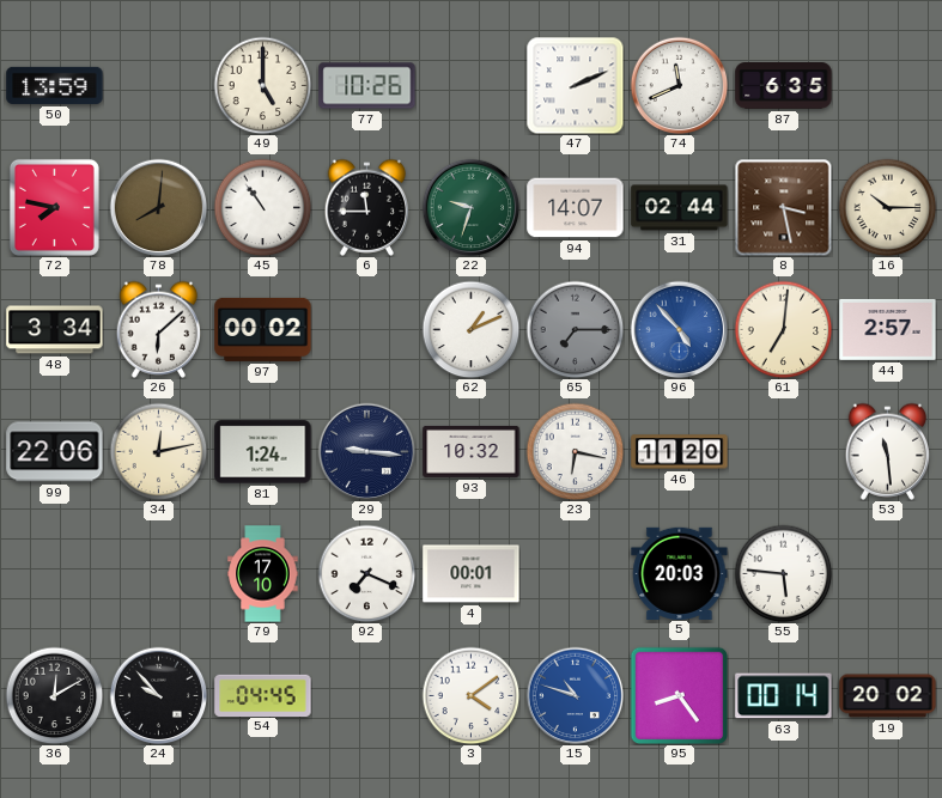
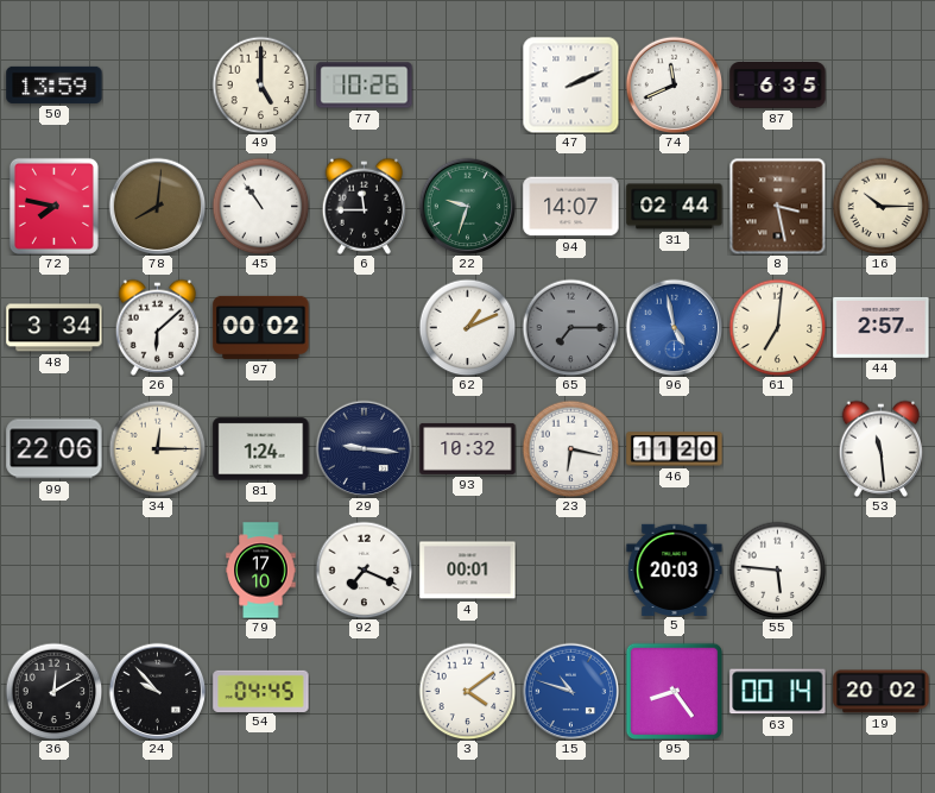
96: 4:53 -> 4:58 (674, 327)
34: 12:13 -> 12:15 (157, 448)
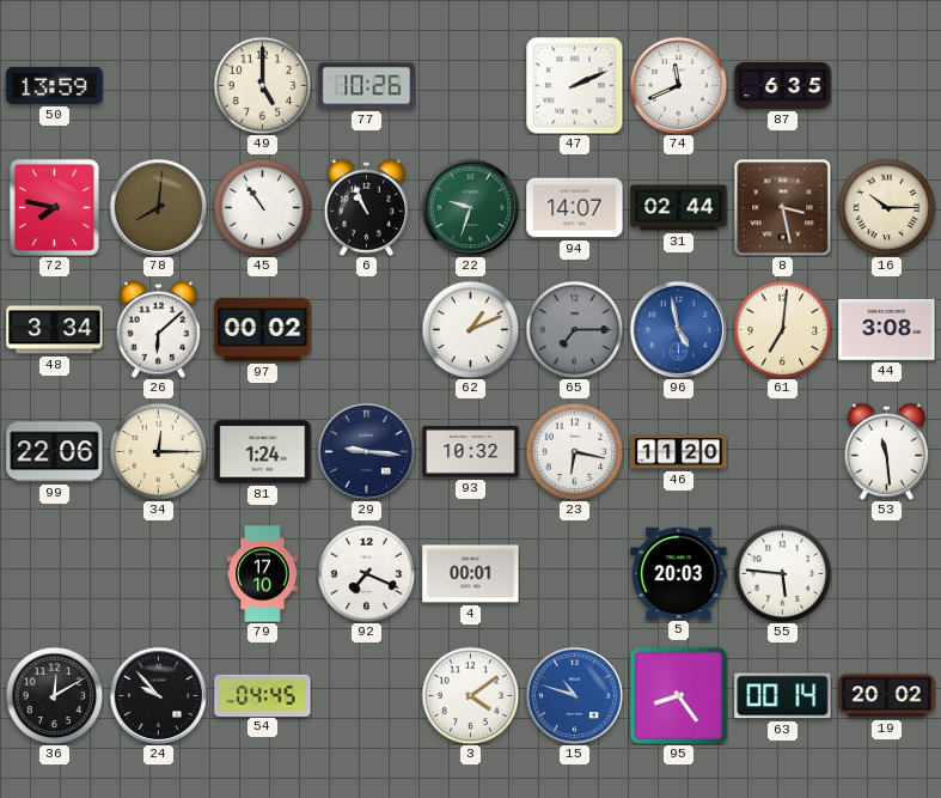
6: 11:45 -> 10:56 (367, 207)
44: 2:57 -> 3:08 (887, 329)
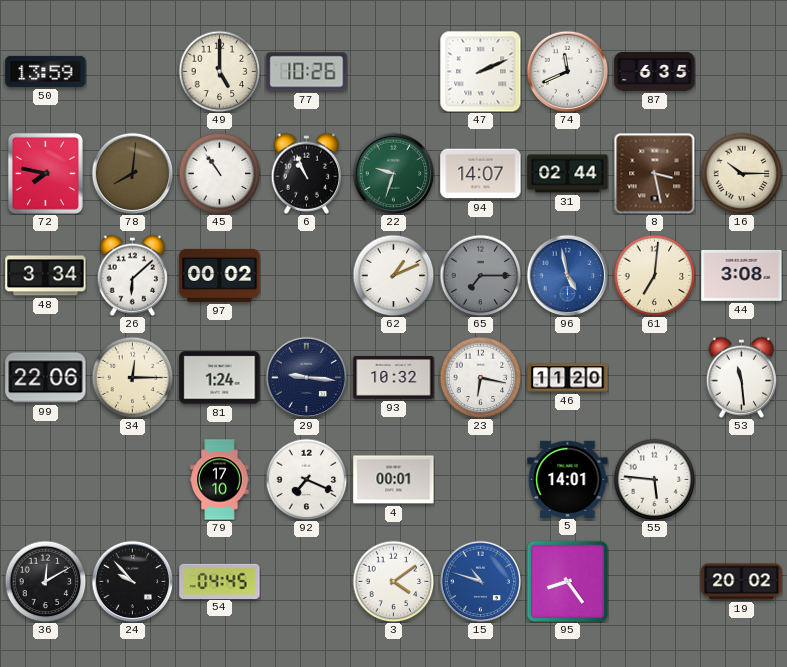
5: 20:03 -> 14:01 (568, 479)
63: 00:14 -> none (783, 696)
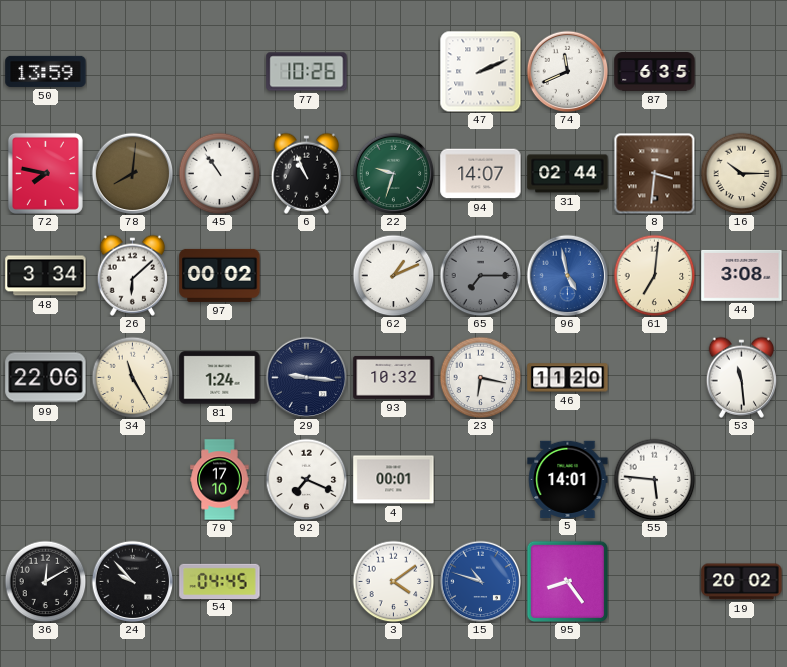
49: 5:00 -> none (219, 71)
8: 3:28 -> 3:31 (654, 173)
34: 12:15 -> 11:25 (132, 377)
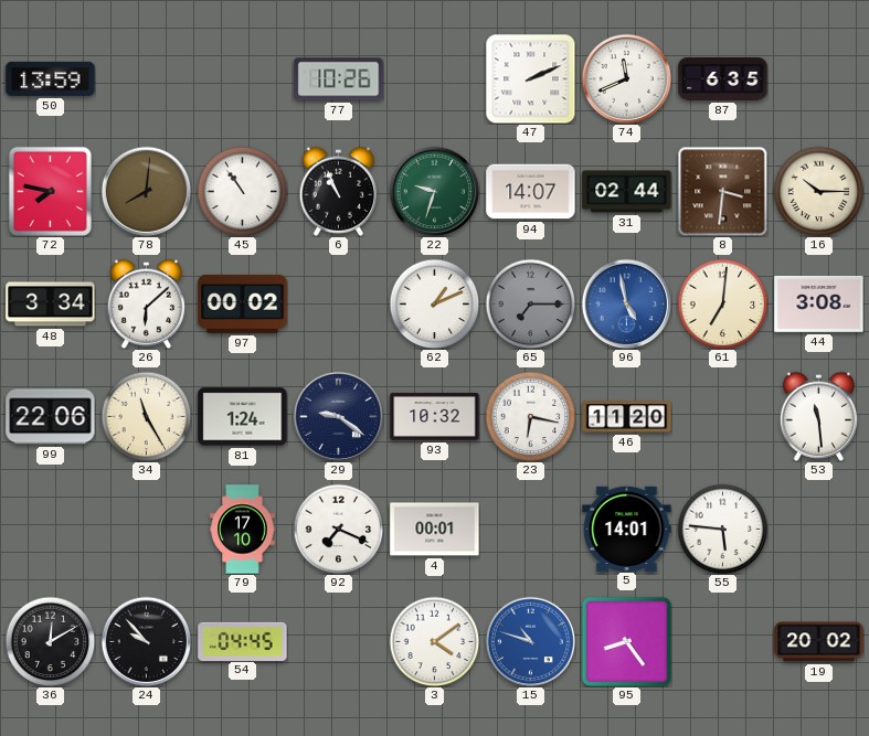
29: 9:16 -> 9:21 (338, 416)
